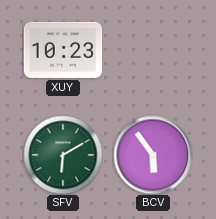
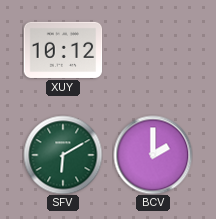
XUY: 10:23 -> 10:12 (63, 50)
BCV: 5:54 -> 2:00 (153, 155)
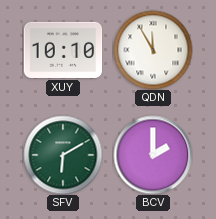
XUY: 10:12 -> 10:10 (63, 50)
QDN: none -> 11:55 (153, 50)
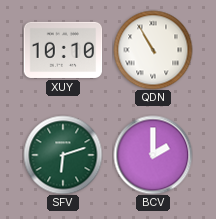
QDN: 11:55 -> 10:55 (153, 50)
SFV: 6:10 -> 6:12 (63, 155)
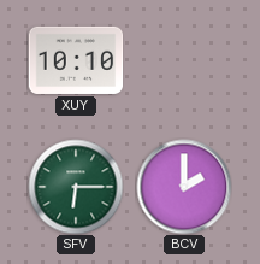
QDN: 10:55 -> none (153, 50)
SFV: 6:12 -> 6:15 (76, 187)
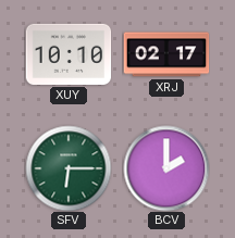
XRJ: none -> 02:17 (166, 54)
